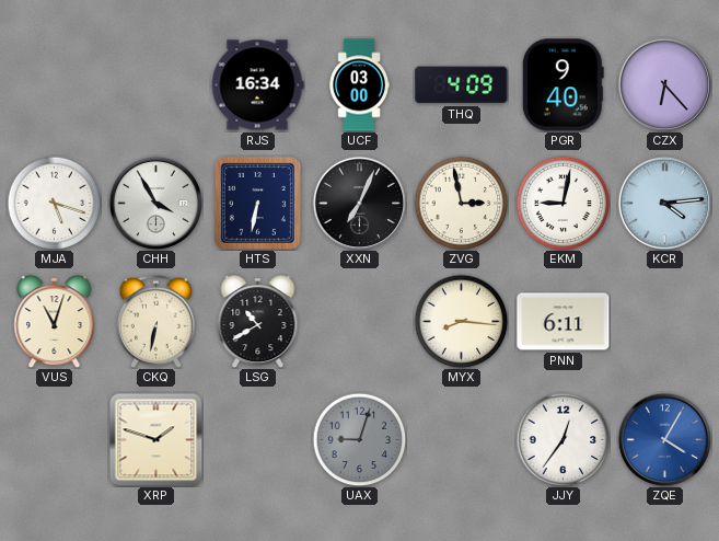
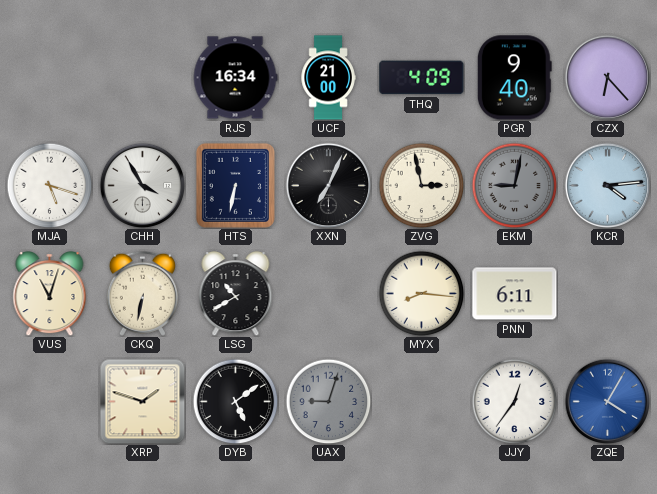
UCF: 03:00 -> 21:00 (328, 78)
EKM dial: white -> grey (514, 185)
DYB: none -> 5:09 (235, 401)
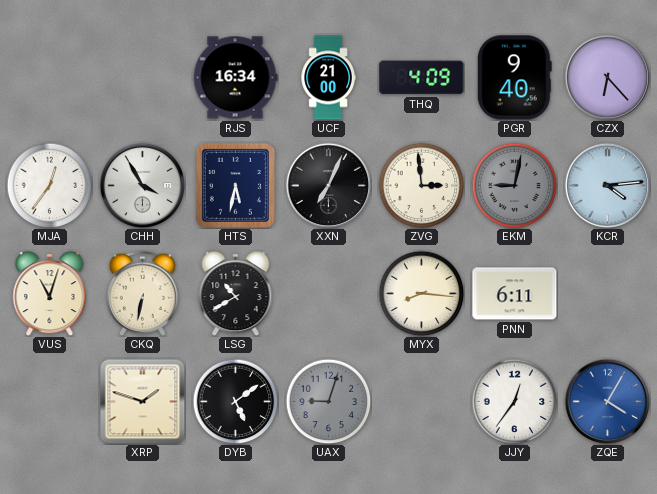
MJA: 5:18 -> 12:36 (49, 185)
HTS: 6:32 -> 5:32 (235, 185)
ZVG: 2:58 -> 2:59 (421, 185)
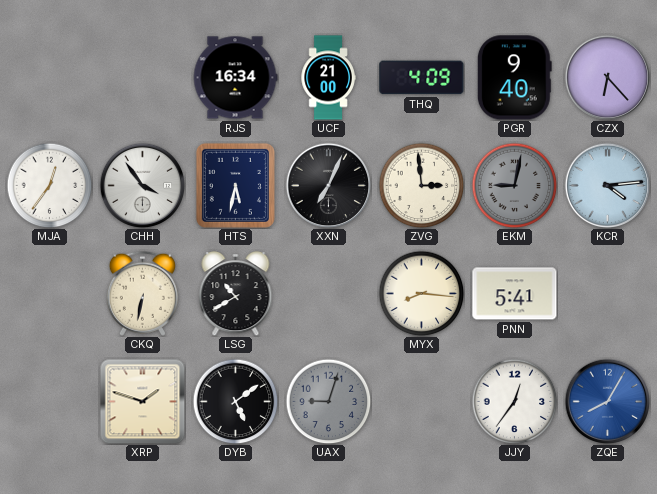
CHH: 3:55 -> 3:54 (142, 185)
VUS: 11:03 -> none (50, 294)
PNN: 6:11 -> 5:41 (515, 294)
ZQE: 4:05 -> 8:05 (607, 401)
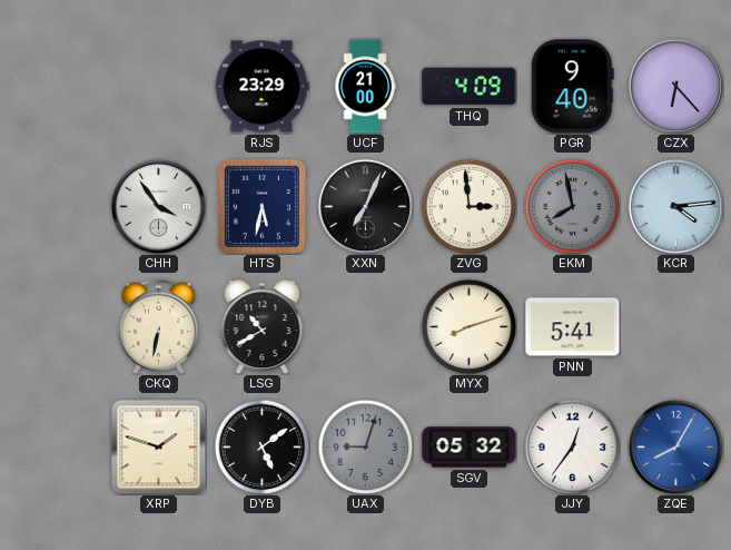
RJS: 16:34 -> 23:29 (261, 87)
MJA: 12:36 -> none (49, 185)
EKM: 9:02 -> 7:58 (572, 206)
MYX: 8:16 -> 8:12 (468, 326)
SGV: none -> 05:32 (470, 448)
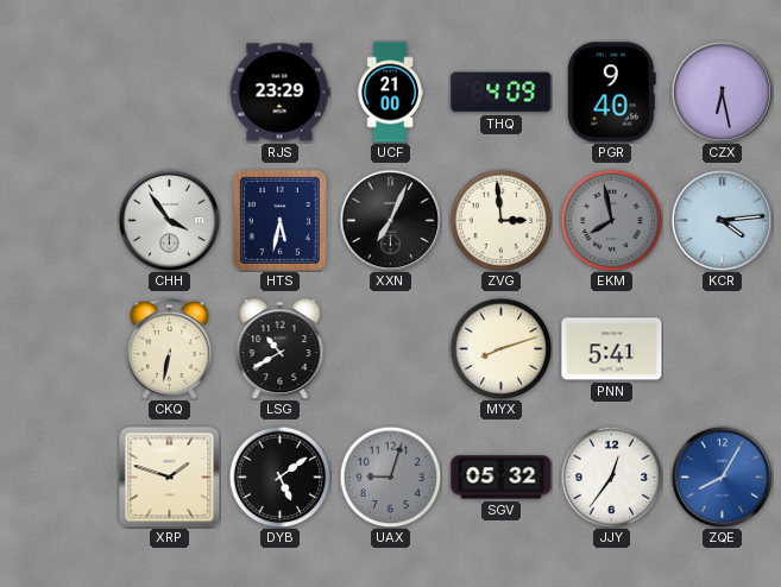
CZX: 6:23 -> 6:28 (722, 91)
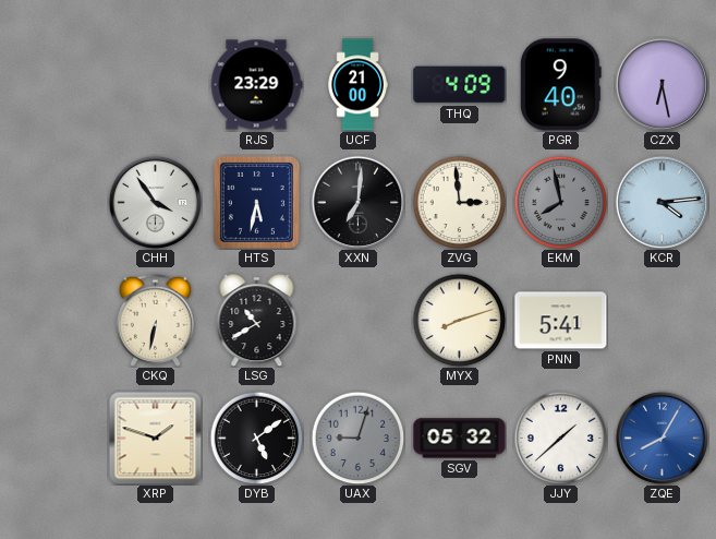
XXN: 7:04 -> 7:01 (357, 202)
JJY: 12:36 -> 1:38 (560, 438)
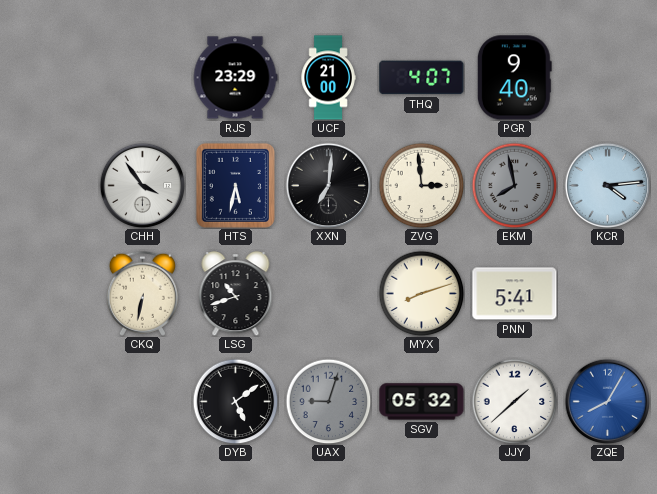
THQ: 4:09 -> 4:07 (422, 78)
CZX: 6:28 -> none (662, 84)
LSG: 10:40 -> 10:42 (236, 294)
XRP: 1:48 -> none (155, 438)
